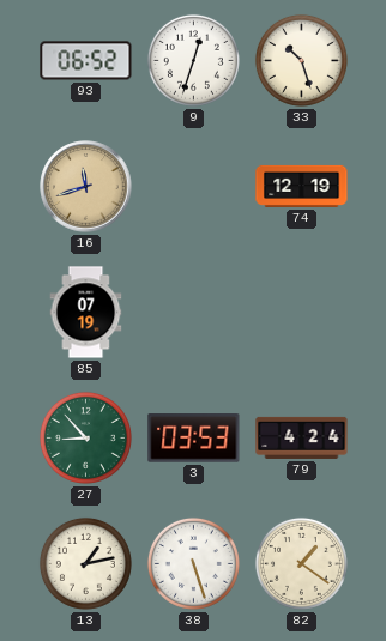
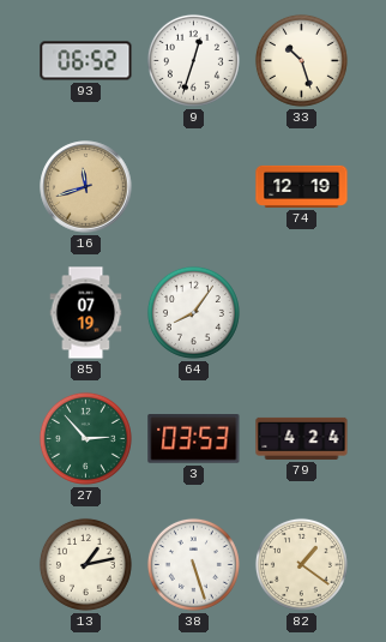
64: none -> 8:06 (193, 312)
27: 8:53 -> 2:53 (85, 438)
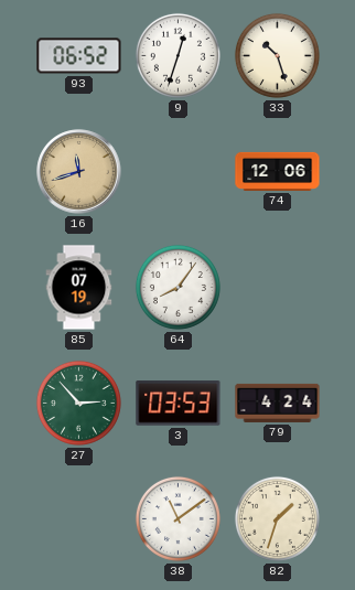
74: 12:19 -> 12:06 (278, 171)
13: 1:13 -> none (85, 564)
38: 5:27 -> 11:09 (177, 518)
82: 1:21 -> 1:33 (277, 518)
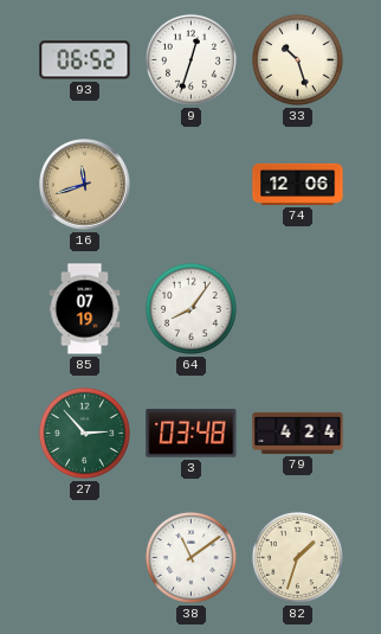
3: 03:53 -> 03:48 (192, 434)
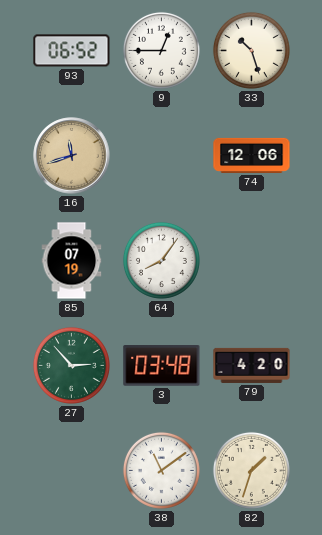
9: 12:33 -> 12:45 (161, 50)
79: 4:24 -> 4:20 (252, 365)
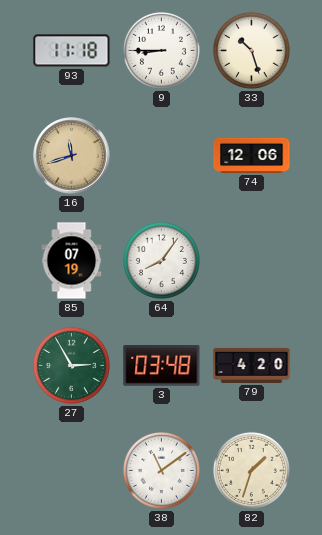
93: 06:52 -> 11:18 (72, 51)
9: 12:45 -> 8:45 (161, 50)
27: 2:53 -> 2:55 (71, 365)
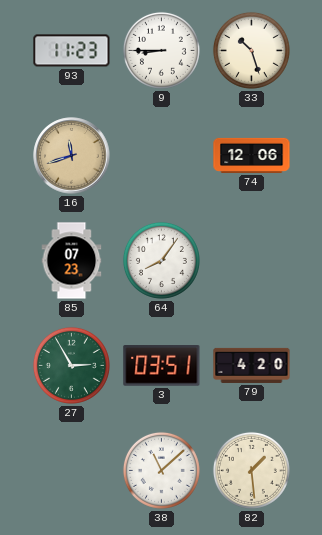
93: 11:18 -> 11:23 (72, 51)
85: 07:19 -> 07:23 (72, 261)
3: 03:48 -> 03:51 (162, 366)
38: 11:09 -> 11:08 (161, 470)
82: 1:33 -> 1:29 (251, 470)
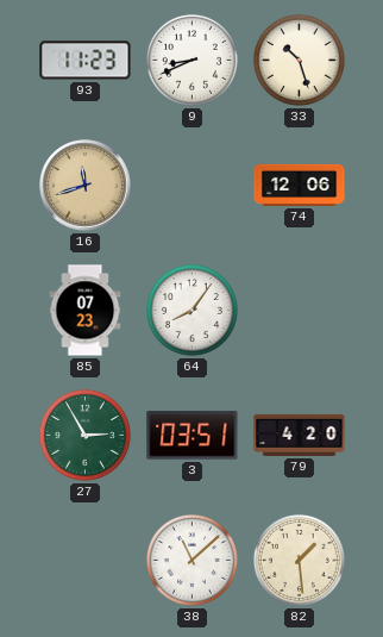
9: 8:45 -> 8:41 (191, 60)
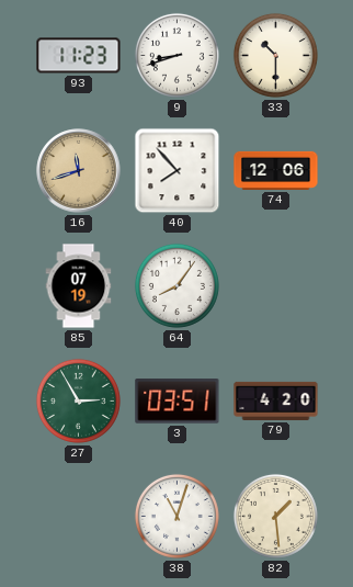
9: 8:41 -> 8:42 (176, 55)
33: 10:27 -> 10:30 (275, 55)
40: none -> 7:53 (178, 171)
85: 07:23 -> 07:19 (79, 286)
38: 11:08 -> 11:03 (176, 516)
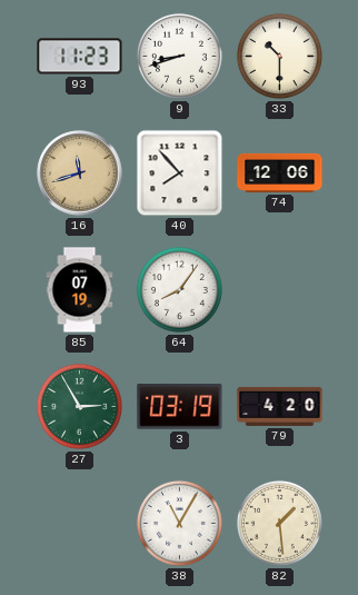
3: 03:51 -> 03:19 (180, 407)
38: 11:03 -> 11:05 (179, 523)
